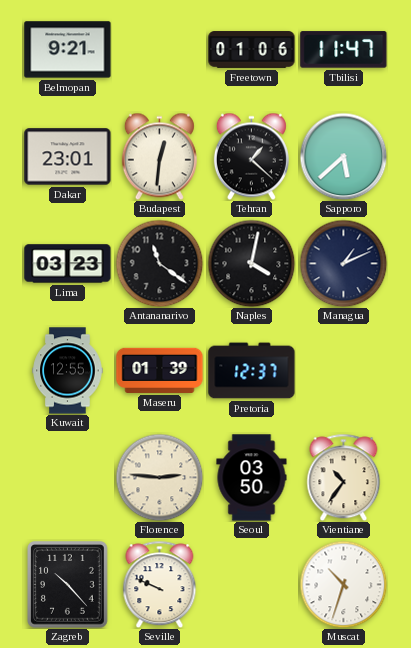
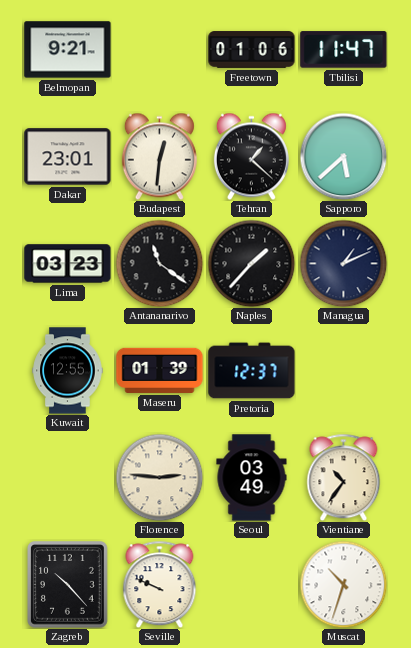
Naples: 4:02 -> 1:37 (251, 263)
Seoul: 03:50 -> 03:49 (252, 478)
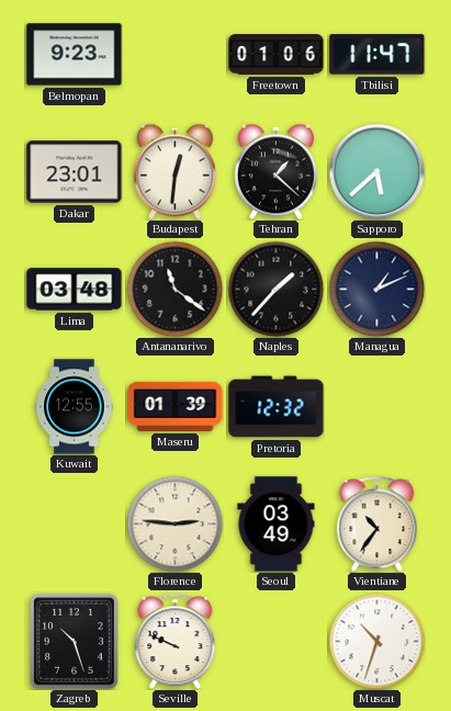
Belmopan: 9:21 -> 9:23 (75, 55)
Lima: 03:23 -> 03:48 (75, 290)
Pretoria: 12:37 -> 12:32 (277, 407)
Zagreb: 10:23 -> 10:27 (75, 642)
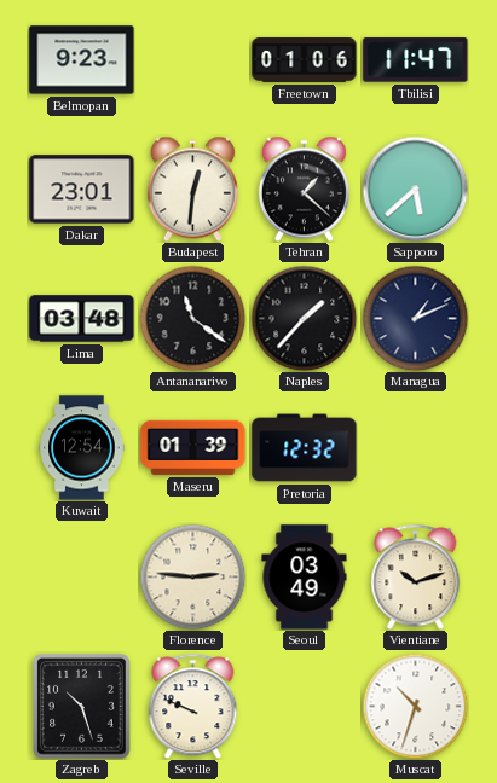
Kuwait: 12:55 -> 12:54 (82, 448)
Vientiane: 10:36 -> 10:12 (416, 576)
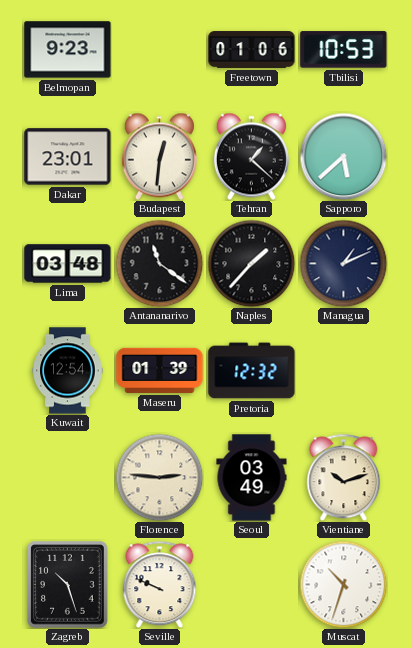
Tbilisi: 11:47 -> 10:53 (344, 50)
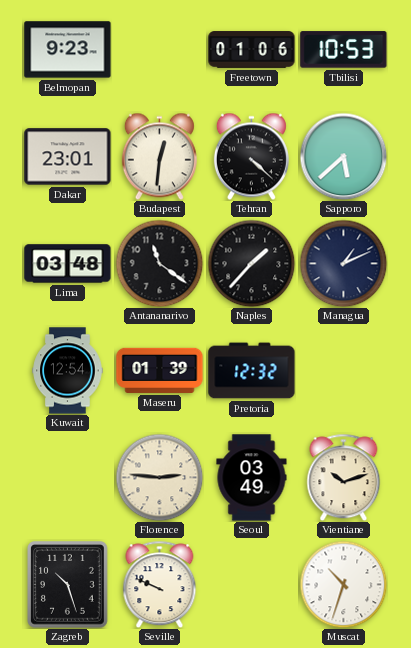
Tehran: 1:22 -> 4:22 (251, 156)
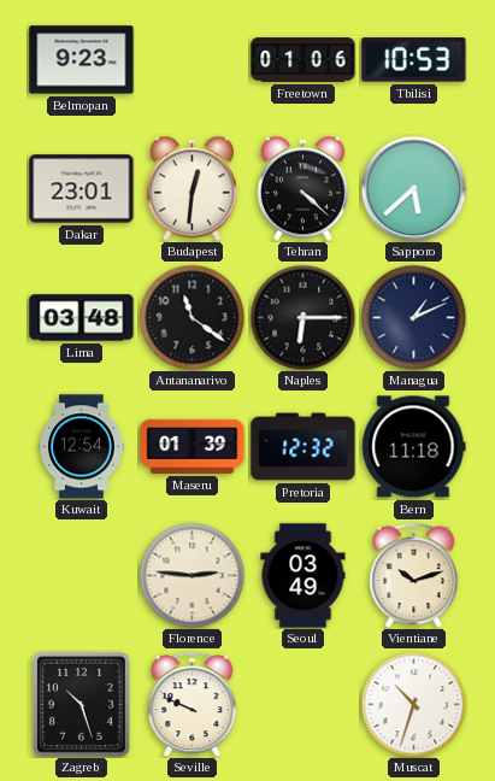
Naples: 1:37 -> 6:15 (302, 317)
Bern: none -> 11:18 (414, 447)
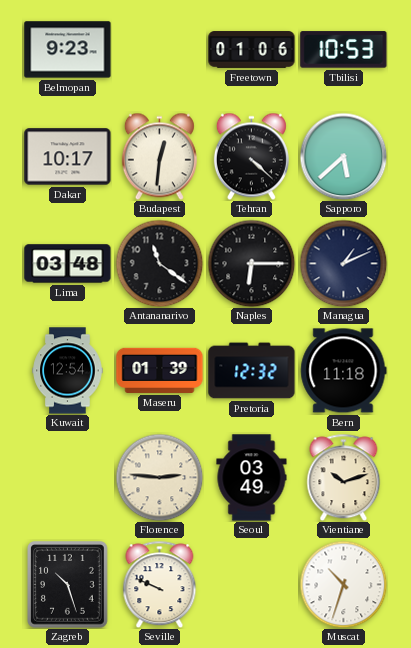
Dakar: 23:01 -> 10:17 (68, 157)
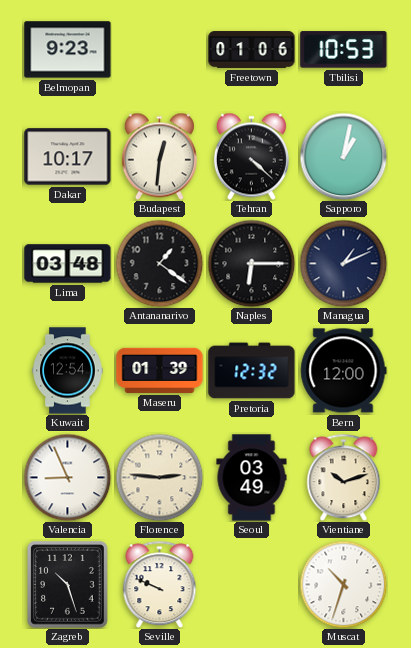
Sapporo: 5:38 -> 1:02 (343, 156)
Antananarivo: 11:21 -> 1:21 (159, 263)
Bern: 11:18 -> 12:00 (344, 371)
Valencia: none -> 8:56 (67, 477)
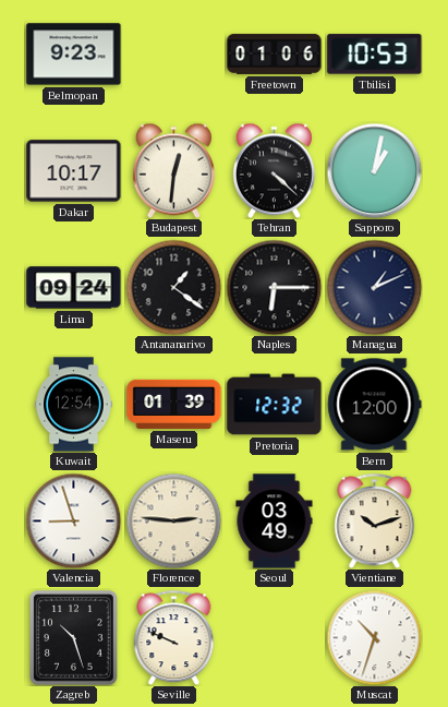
Lima: 03:48 -> 09:24 (74, 288)
Valencia: 8:56 -> 8:57 (73, 520)
